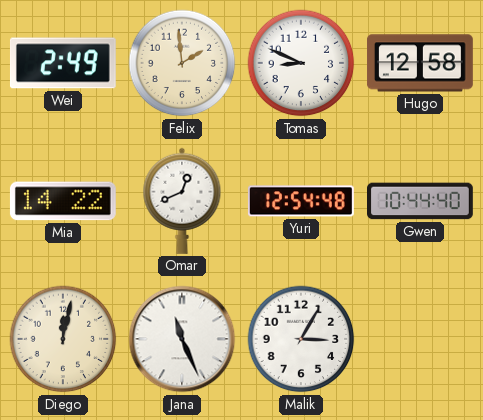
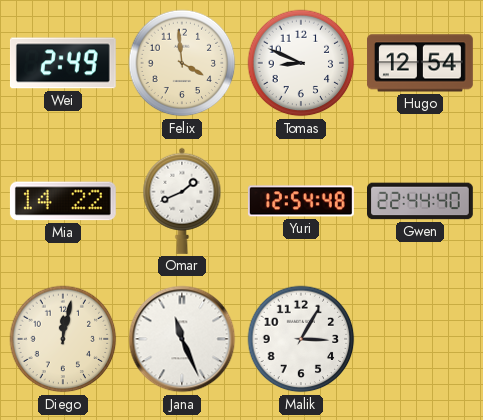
Felix: 1:59 -> 3:59 (182, 63)
Hugo: 12:58 -> 12:54 (421, 63)
Omar: 12:41 -> 1:41 (182, 201)
Gwen: 10:44 -> 22:44 (421, 201)
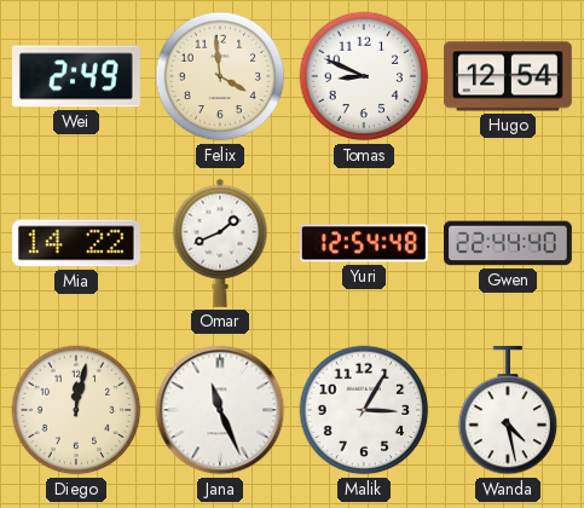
Wanda: none -> 4:28 (508, 410)
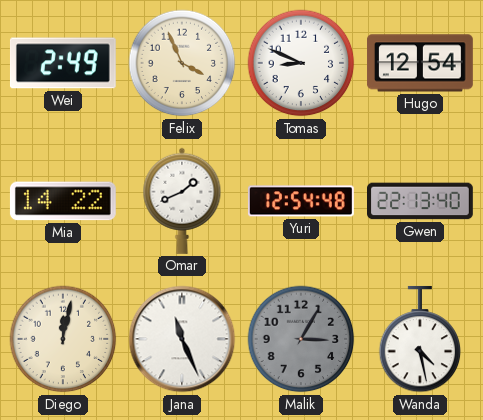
Felix: 3:59 -> 3:56 (182, 63)
Gwen: 22:44 -> 22:13 (421, 201)
Malik dial: white -> grey (301, 339)
